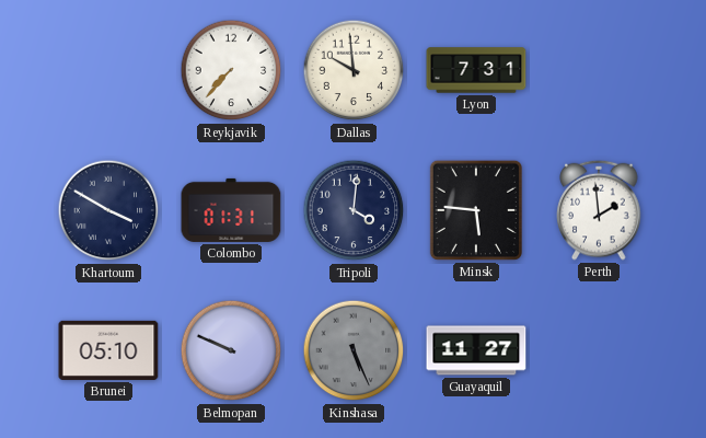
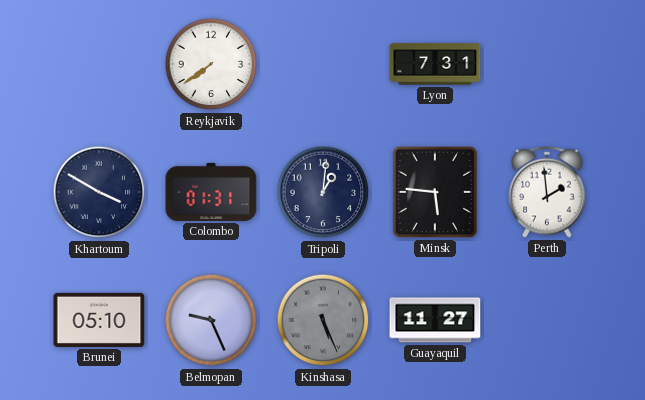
Reykjavik: 7:37 -> 7:39 (211, 64)
Dallas: 9:59 -> none (354, 70)
Tripoli: 4:01 -> 1:01 (323, 192)
Belmopan: 9:49 -> 9:26 (211, 320)
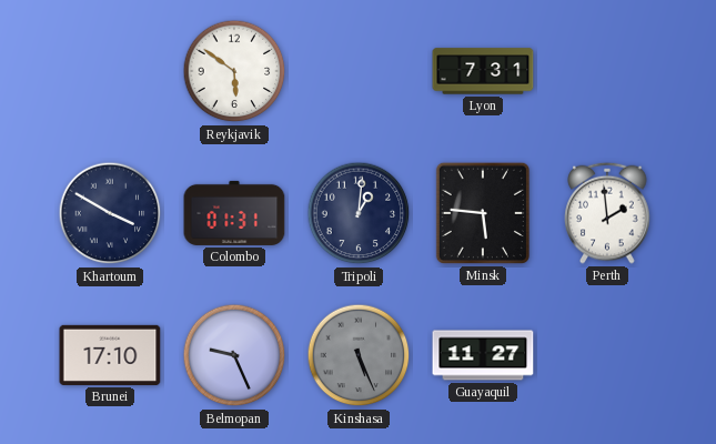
Reykjavik: 7:39 -> 5:51 (234, 71)
Brunei: 05:10 -> 17:10 (110, 355)
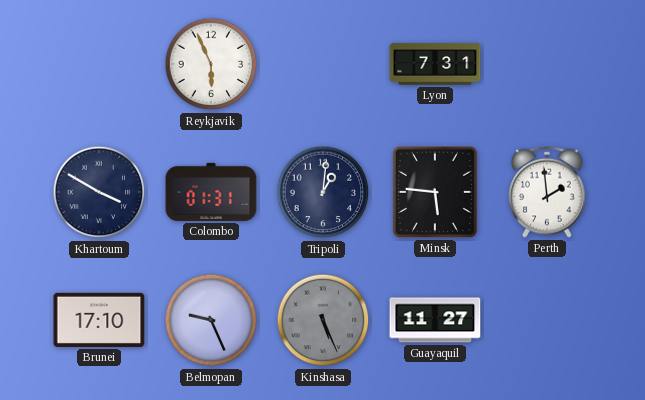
Reykjavik: 5:51 -> 5:56 (211, 64)
